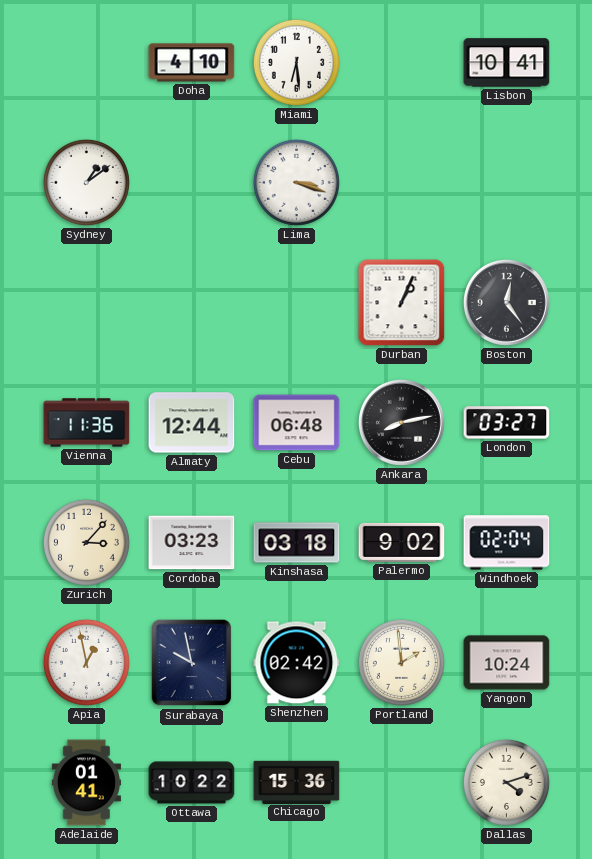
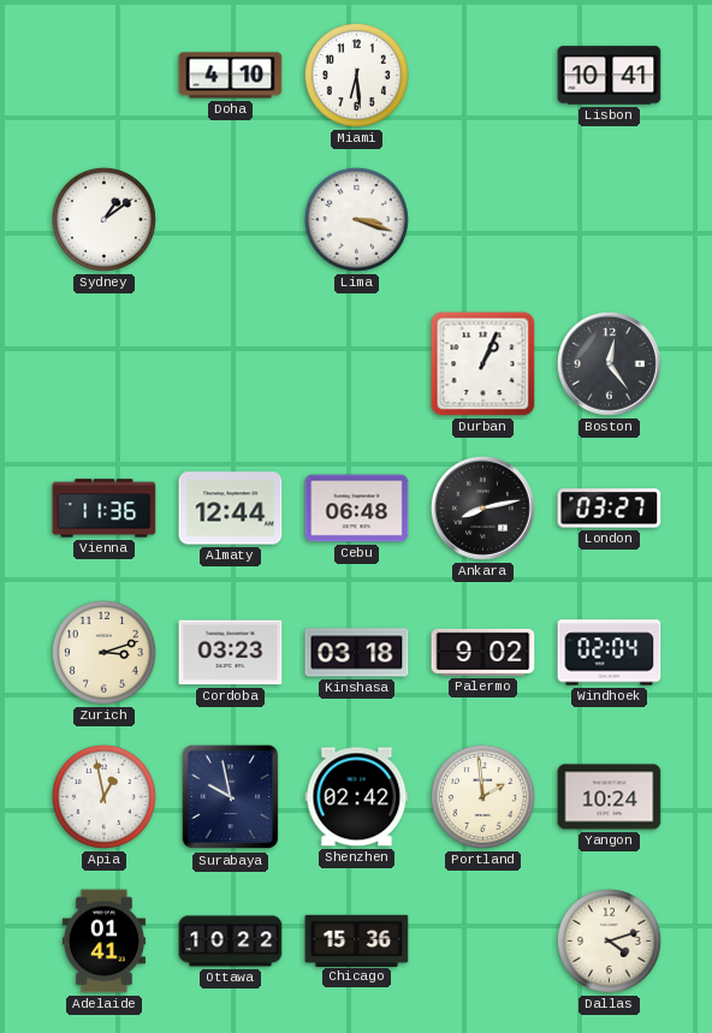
Zurich: 3:07 -> 3:12 (103, 652)
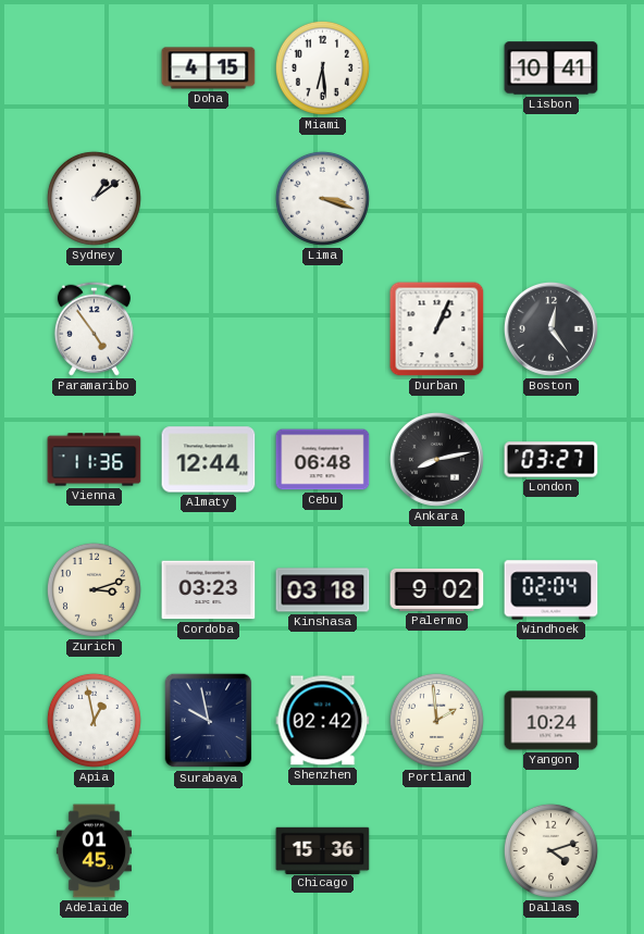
Doha: 4:10 -> 4:15 (209, 69)
Paramaribo: none -> 4:54 (94, 328)
Adelaide: 01:41 -> 01:45 (94, 851)
Ottawa: 10:22 -> none (231, 942)
